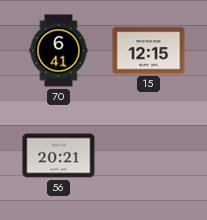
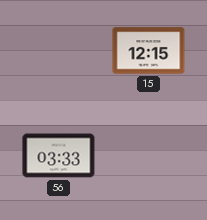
70: 6:41 -> none (59, 51)
56: 20:21 -> 03:33 (59, 156)
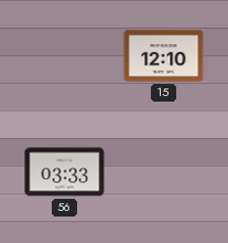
15: 12:15 -> 12:10 (164, 56)
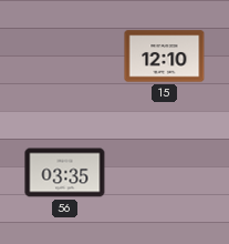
56: 03:33 -> 03:35 (65, 173)
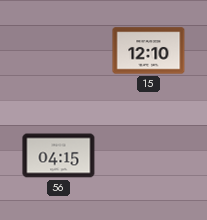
56: 03:35 -> 04:15 (59, 156)
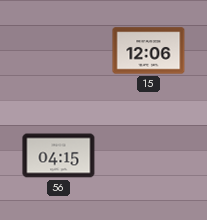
15: 12:10 -> 12:06 (149, 51)
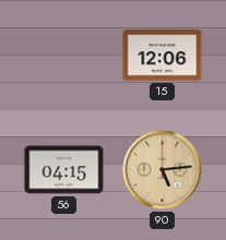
90: none -> 5:14 (163, 170)
